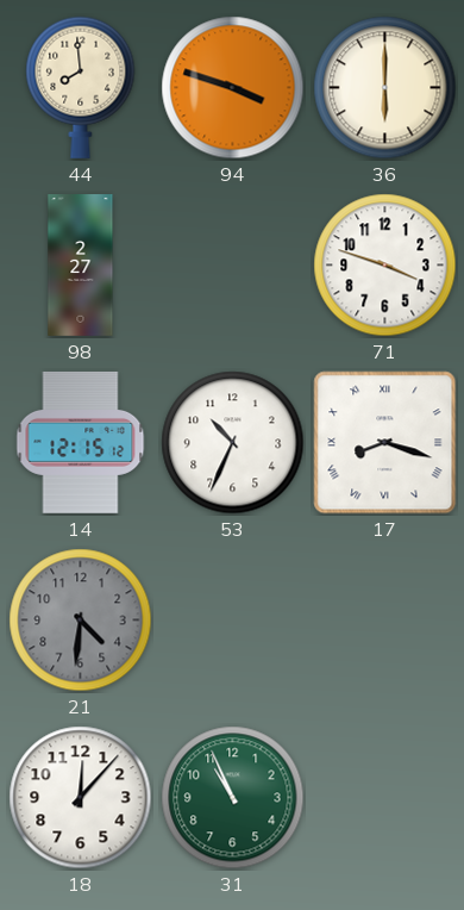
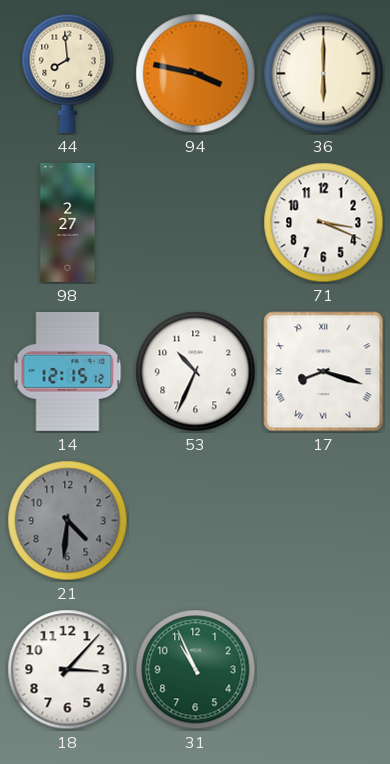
94: 3:48 -> 3:47 (196, 74)
71: 3:48 -> 3:19 (324, 223)
18: 12:07 -> 3:07 (68, 670)
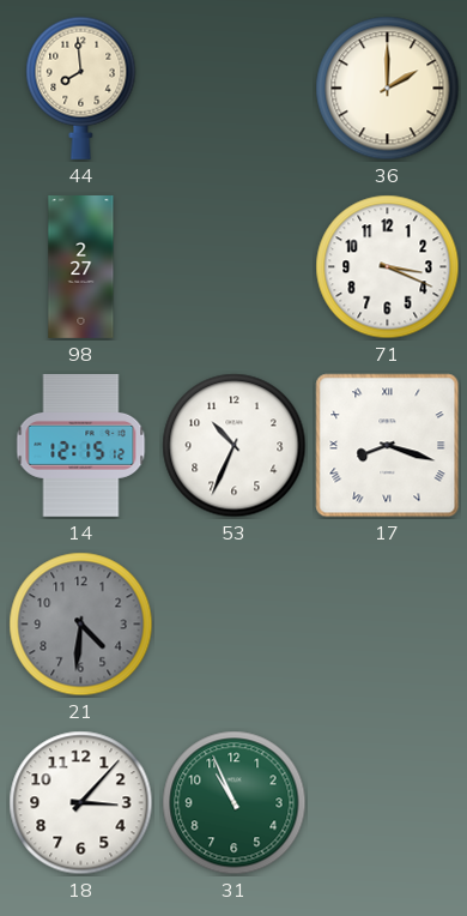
94: 3:47 -> none (196, 74)
36: 6:00 -> 2:00 (388, 89)
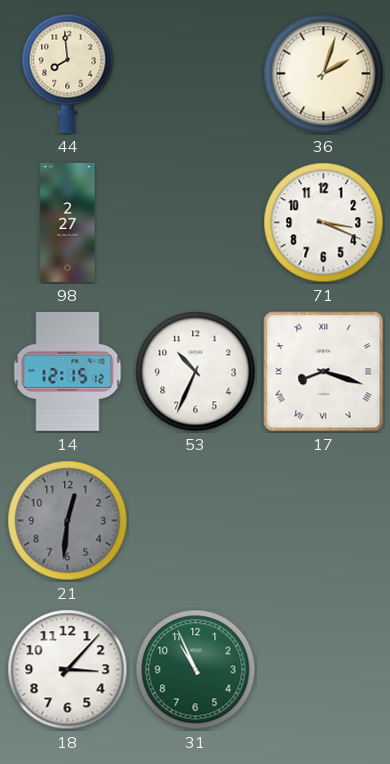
36: 2:00 -> 2:03 (324, 74)
21: 4:31 -> 12:31 (68, 521)
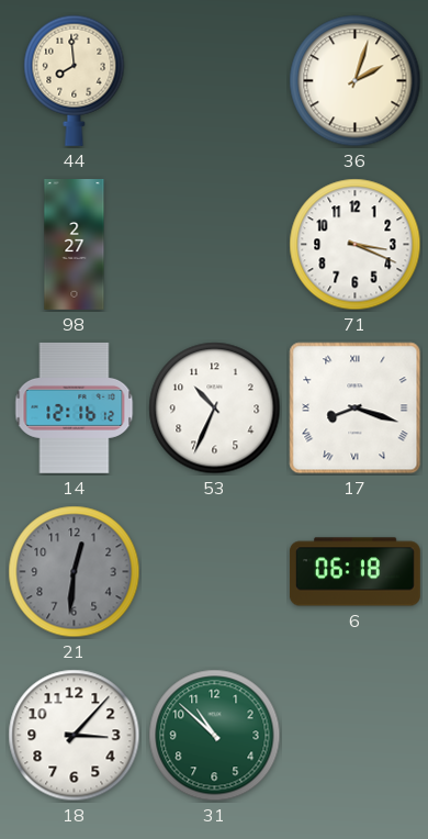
14: 12:15 -> 12:16 (75, 407)
6: none -> 06:18 (354, 572)
31: 10:56 -> 10:52 (215, 736)
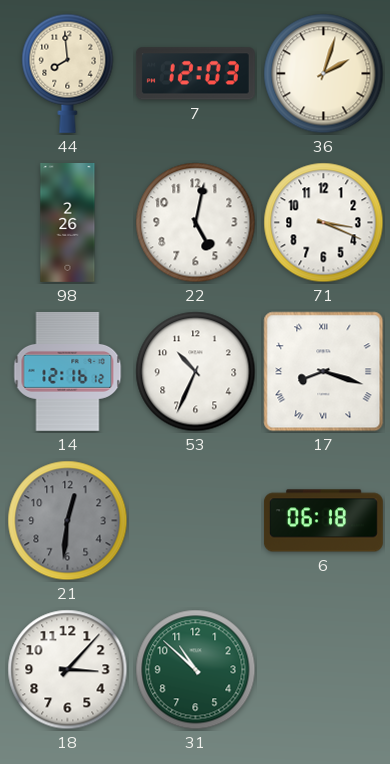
7: none -> 12:03 (195, 74)
98: 2:27 -> 2:26 (68, 223)
22: none -> 5:02 (196, 223)
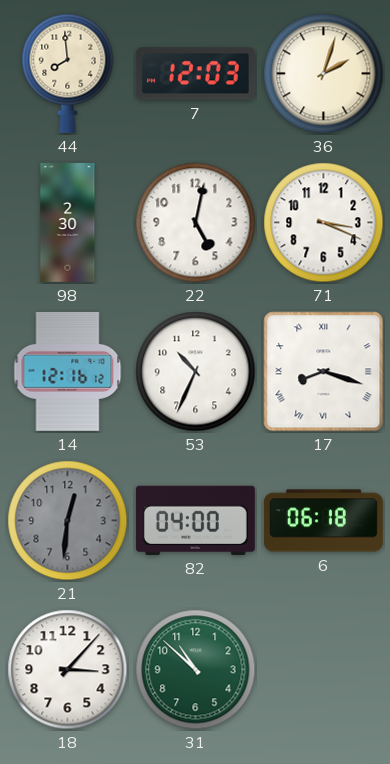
98: 2:26 -> 2:30 (68, 223)
82: none -> 04:00 (195, 520)
